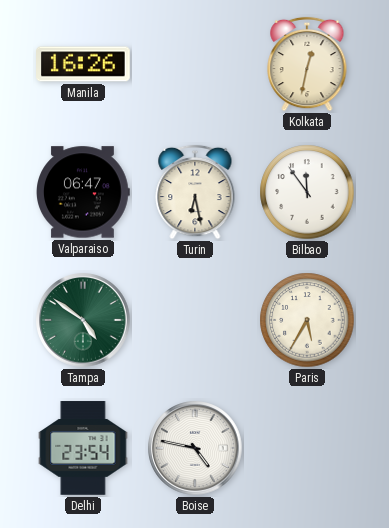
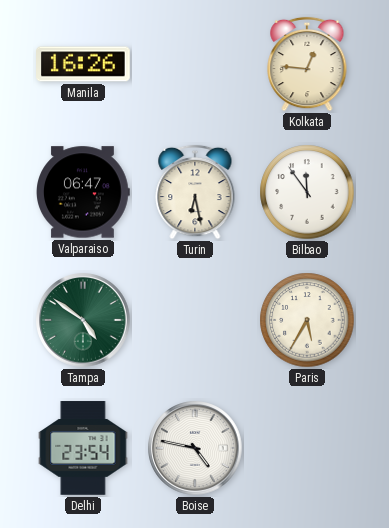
Kolkata: 12:32 -> 12:46 (307, 64)
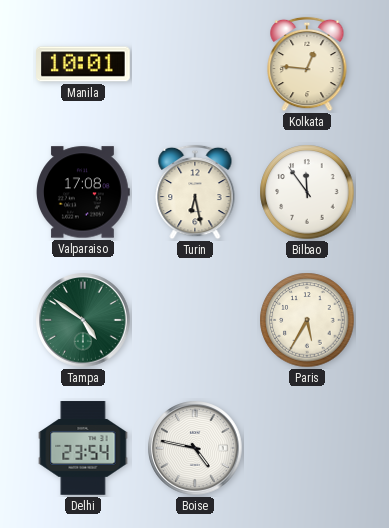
Manila: 16:26 -> 10:01 (83, 64)
Valparaiso: 06:47 -> 17:08 (84, 192)
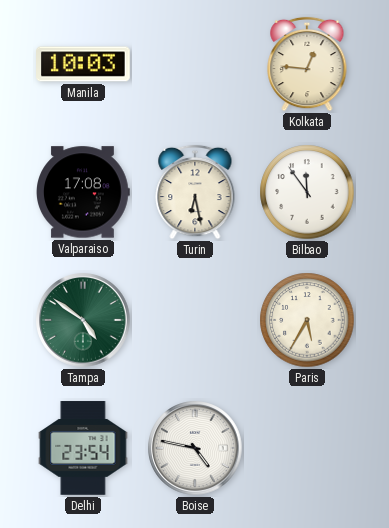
Manila: 10:01 -> 10:03 (83, 64)
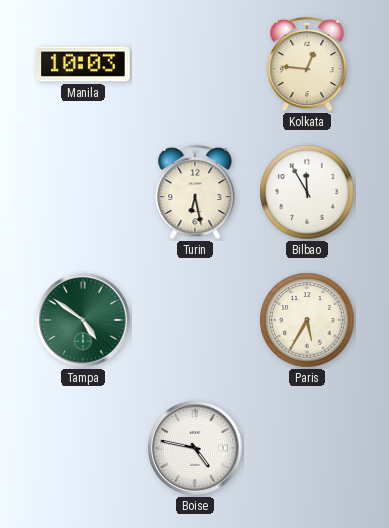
Valparaiso: 17:08 -> none (84, 192)
Bilbao: 11:54 -> 11:55 (307, 192)
Delhi: 23:54 -> none (83, 448)
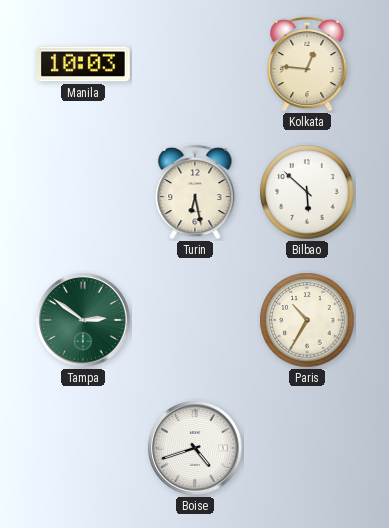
Bilbao: 11:55 -> 5:52 (307, 192)
Tampa: 4:51 -> 2:51 (83, 320)
Paris: 5:35 -> 10:35 (307, 320)
Boise: 4:47 -> 4:42 (195, 448)
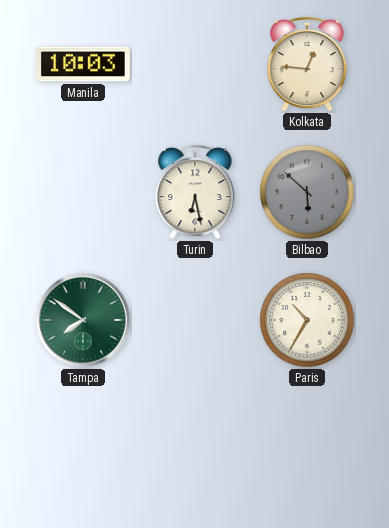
Bilbao dial: white -> grey (307, 192)
Tampa: 2:51 -> 7:51 (83, 320)
Boise: 4:42 -> none (195, 448)
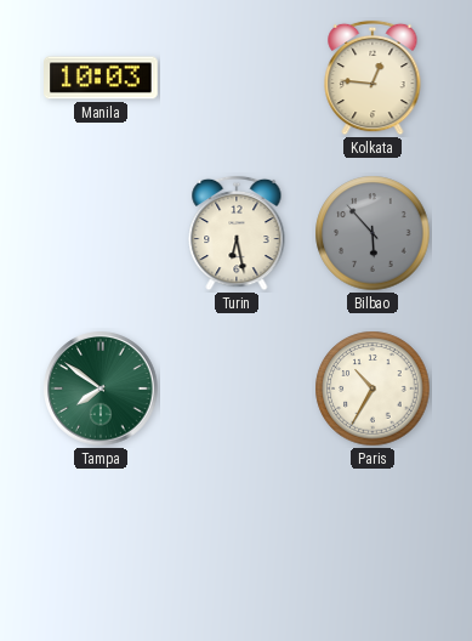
Bilbao: 5:52 -> 5:53 (373, 233)
